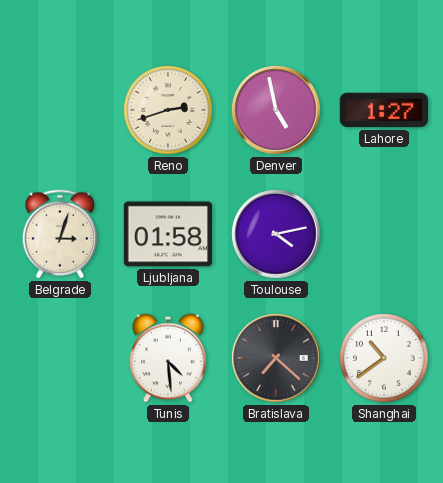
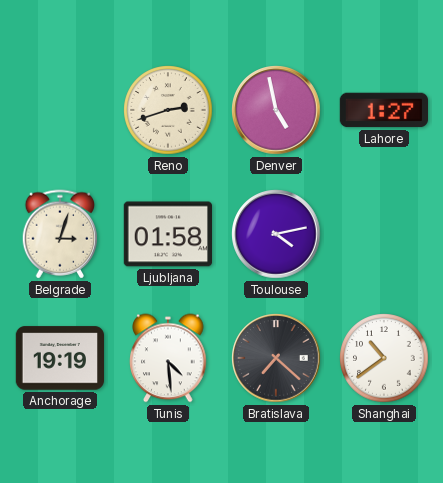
Anchorage: none -> 19:19 (60, 358)
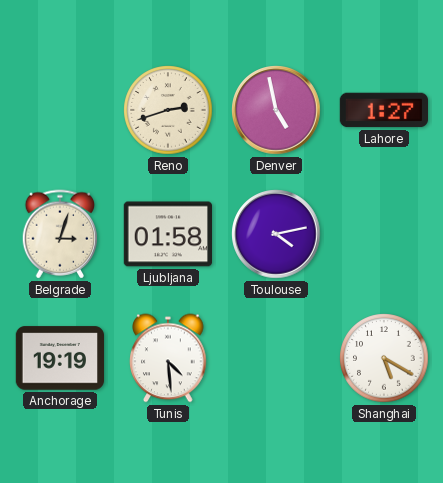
Bratislava: 7:22 -> none (276, 358)
Shanghai: 10:39 -> 5:20 (384, 358)
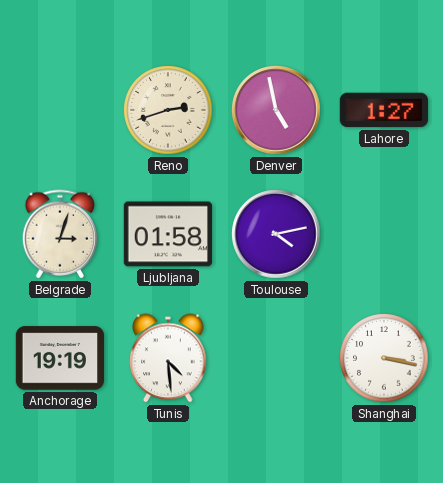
Shanghai: 5:20 -> 3:17 (384, 358)
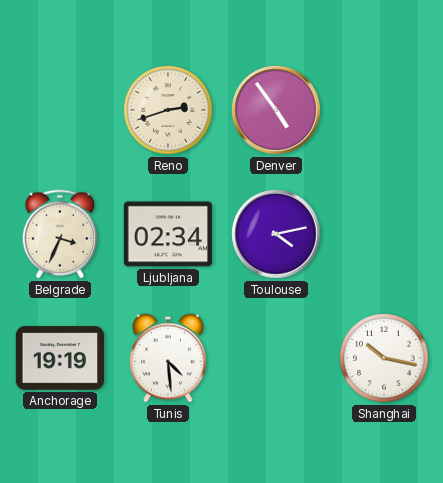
Denver: 4:58 -> 4:54 (276, 110)
Lahore: 1:27 -> none (383, 110)
Belgrade: 3:03 -> 3:34 (60, 234)
Ljubljana: 01:58 -> 02:34 (167, 234)
Shanghai: 3:17 -> 10:17 (384, 358)
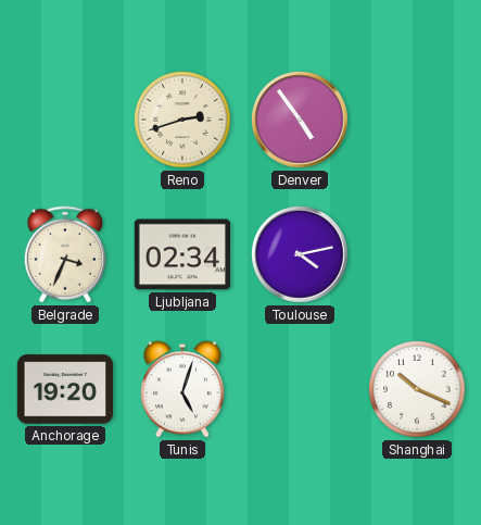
Anchorage: 19:19 -> 19:20 (65, 389)
Tunis: 4:29 -> 5:03 (182, 389)
Shanghai: 10:17 -> 10:19 (417, 389)
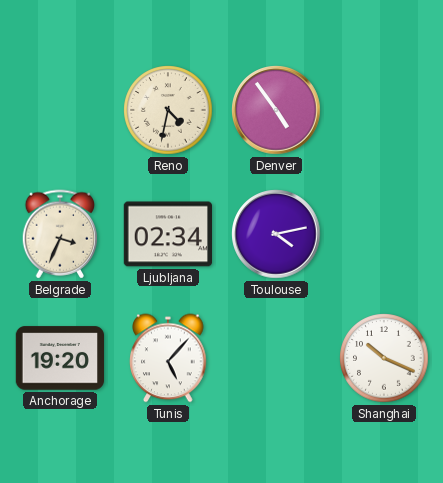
Reno: 2:42 -> 4:32 (168, 110)
Tunis: 5:03 -> 5:07 (168, 358)
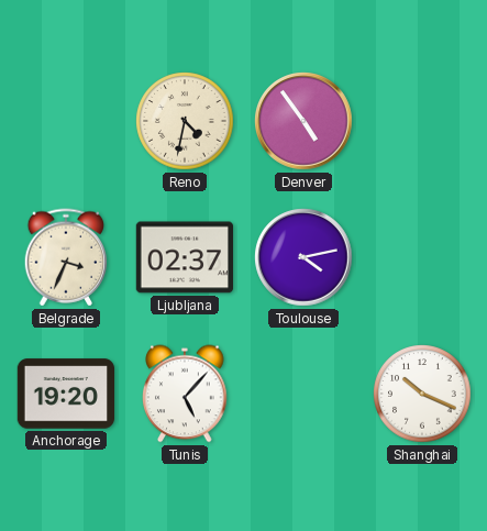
Ljubljana: 02:34 -> 02:37 (184, 257)
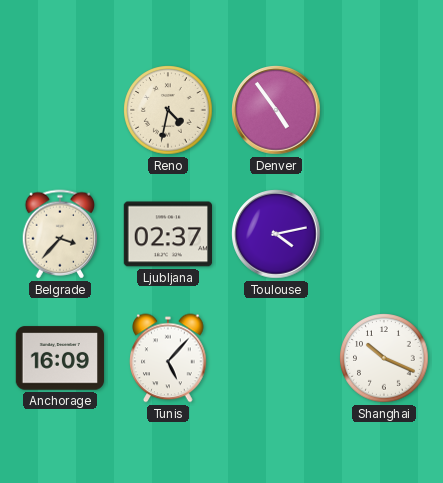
Belgrade: 3:34 -> 3:37 (60, 234)
Anchorage: 19:20 -> 16:09 (60, 358)
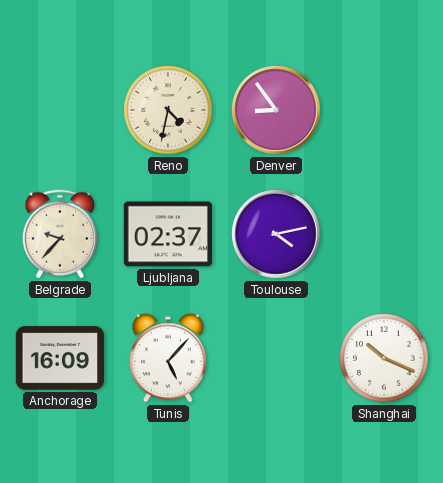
Denver: 4:54 -> 8:54 (276, 110)
Belgrade: 3:37 -> 9:37 (60, 234)
